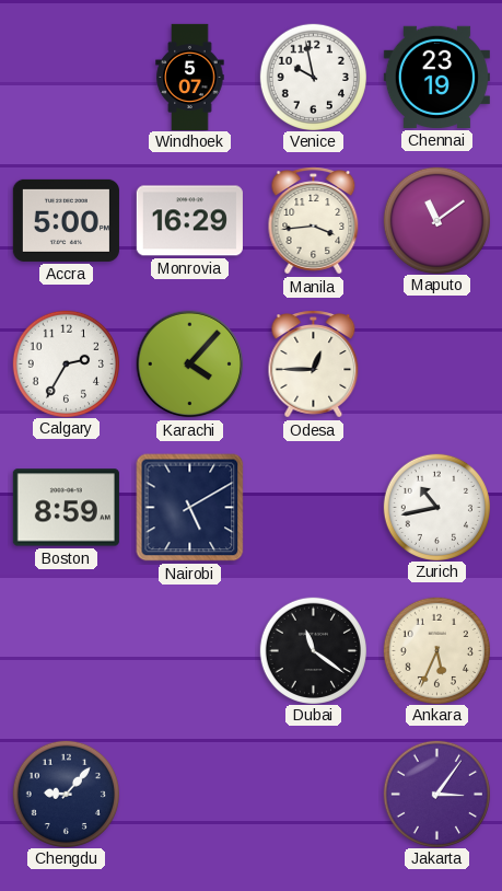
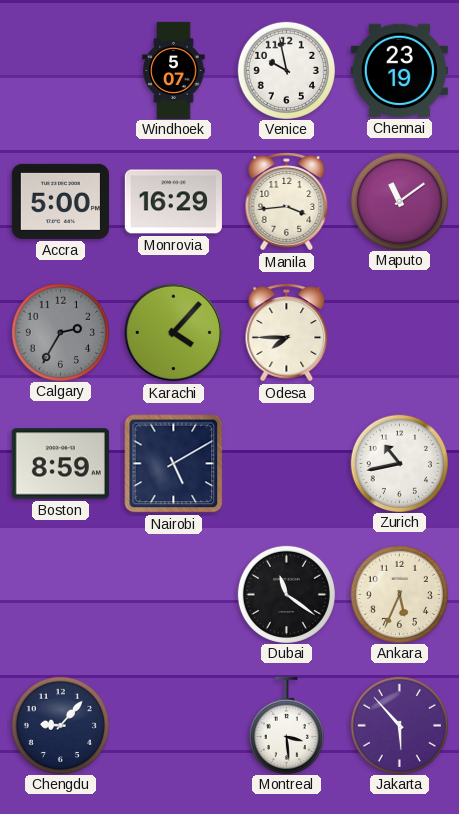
Calgary dial: white -> grey (60, 332)
Odesa: 12:45 -> 7:45 (287, 333)
Montreal: none -> 3:29 (286, 725)
Jakarta: 3:06 -> 5:53 (399, 725)
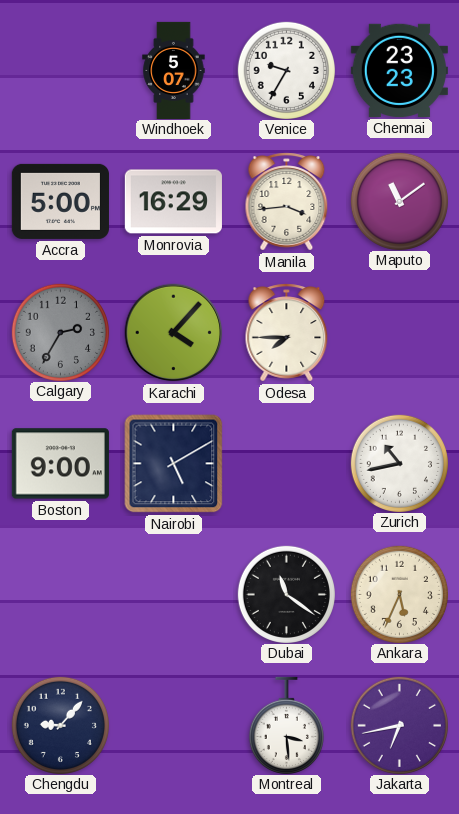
Venice: 9:58 -> 9:35 (286, 70)
Chennai: 23:19 -> 23:23 (399, 70)
Boston: 8:59 -> 9:00 (60, 464)
Jakarta: 5:53 -> 6:43 (399, 725)
